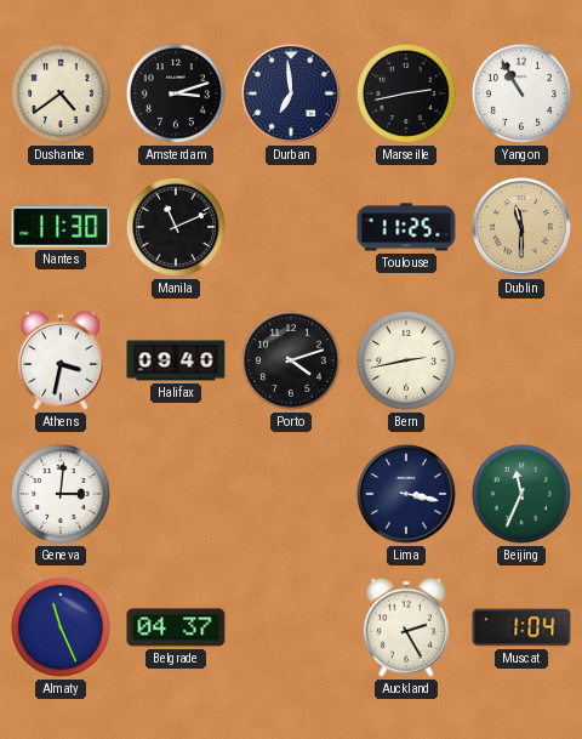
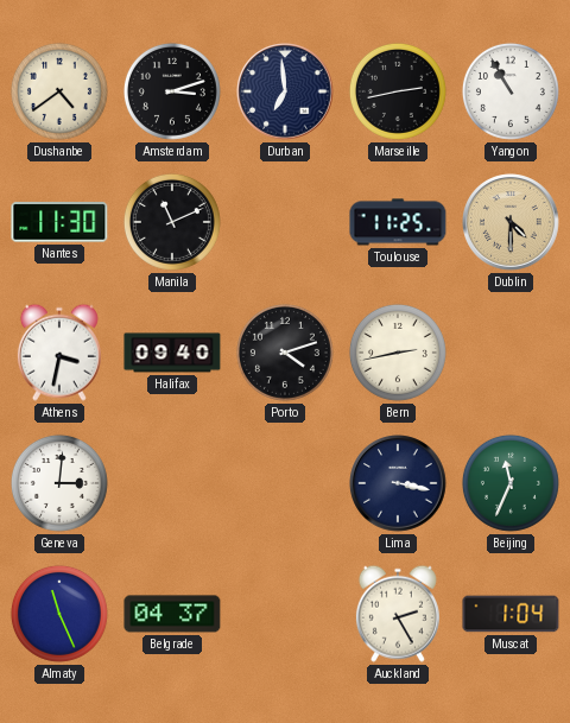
Dublin: 11:30 -> 4:30 (511, 222)
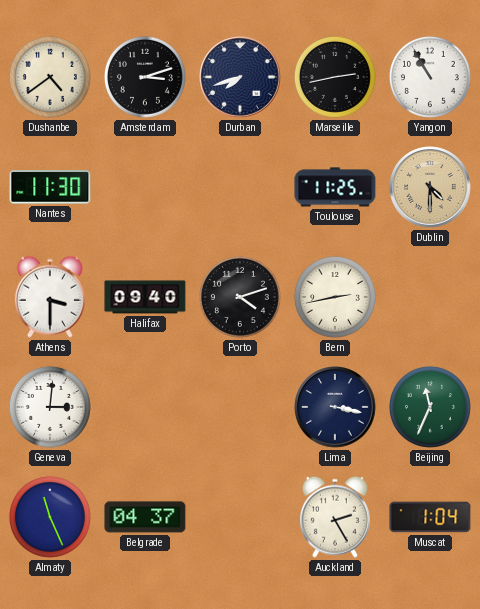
Durban: 6:59 -> 7:42 (240, 77)
Manila: 11:11 -> none (172, 222)
Athens: 3:32 -> 3:30 (50, 297)
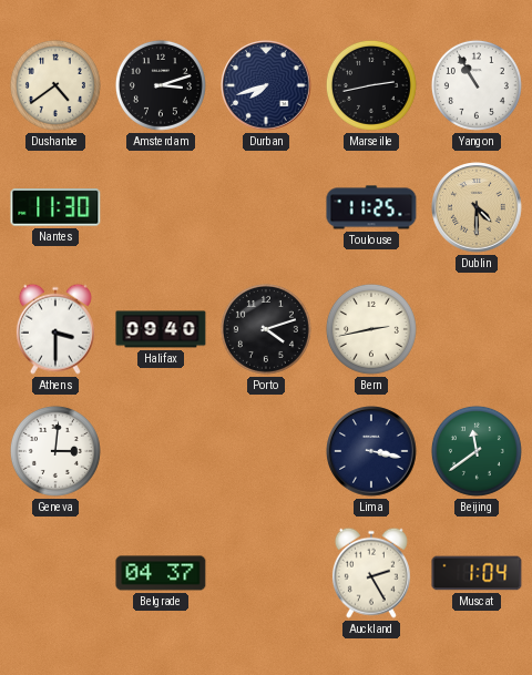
Beijing: 11:34 -> 11:39 (477, 451)
Almaty: 11:26 -> none (50, 517)
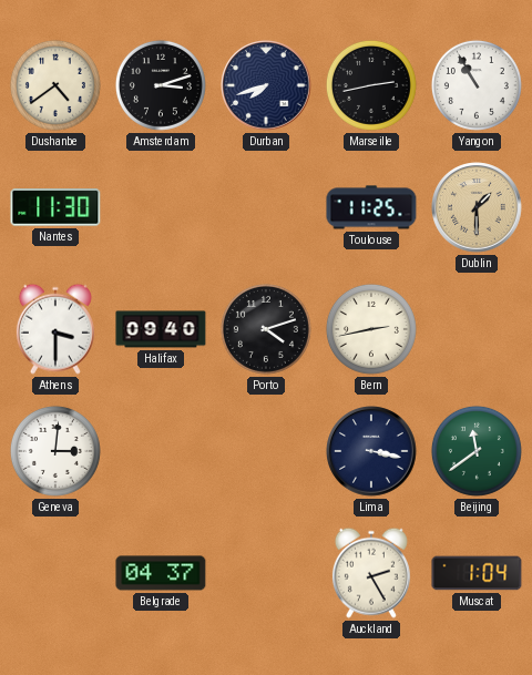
Dublin: 4:30 -> 1:30 (477, 207)
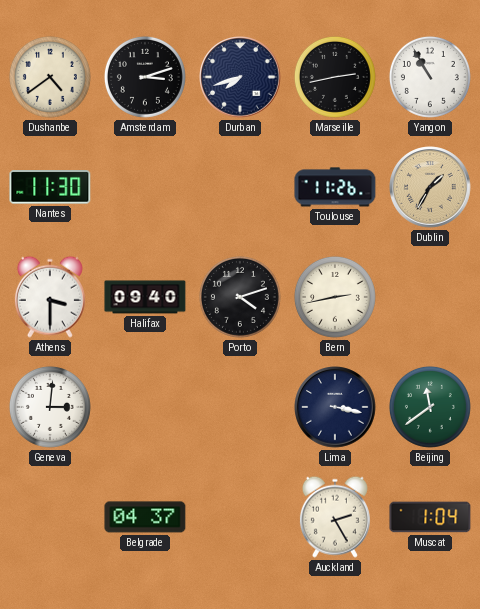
Toulouse: 11:25 -> 11:26 (335, 187)
Dublin: 1:30 -> 1:35 (430, 187)
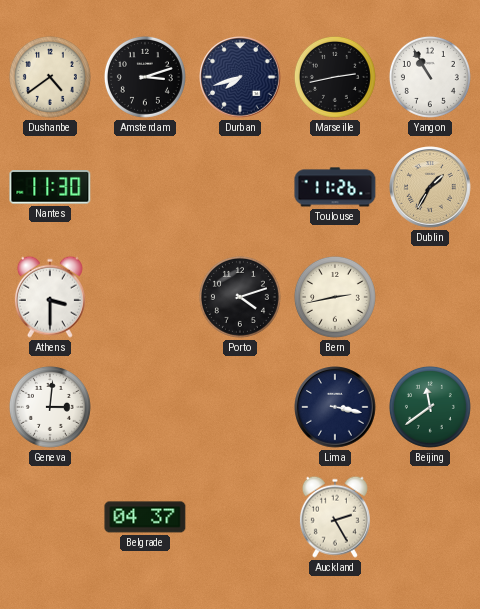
Halifax: 09:40 -> none (145, 297)
Muscat: 1:04 -> none (430, 517)
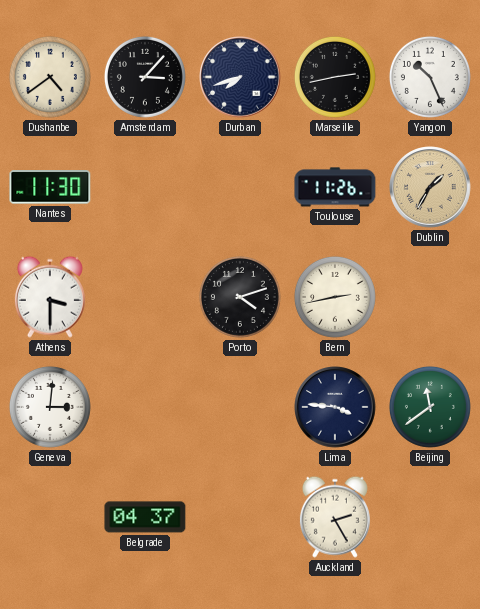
Amsterdam: 3:12 -> 3:07 (145, 77)
Yangon: 10:55 -> 10:26 (430, 77)
Lima: 3:17 -> 3:46 (335, 407)
